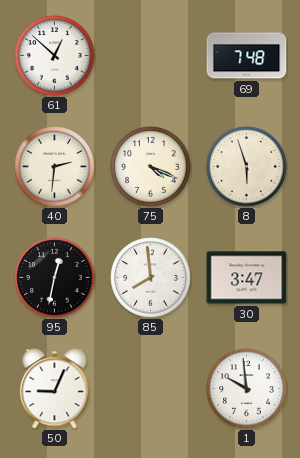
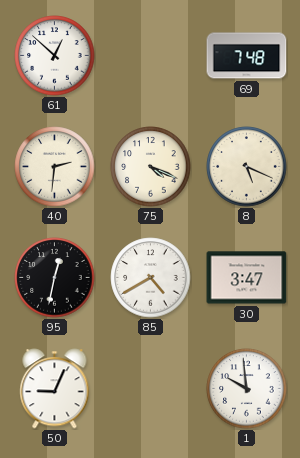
8: 5:57 -> 5:19 (247, 167)
85: 7:59 -> 4:40 (151, 278)
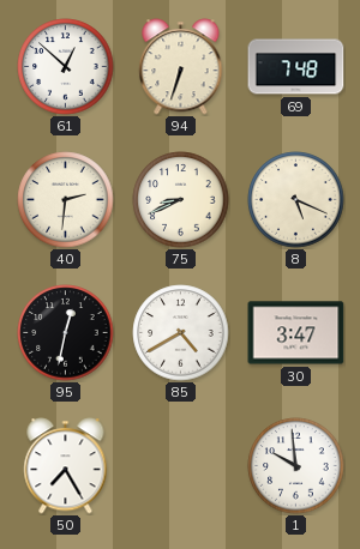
94: none -> 6:33 (181, 67)
75: 4:19 -> 8:41 (181, 200)
50: 9:04 -> 7:25 (66, 466)
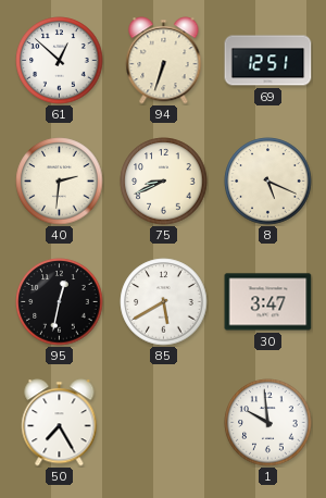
69: 7:48 -> 12:51 (268, 61)
85: 4:40 -> 5:40 (164, 302)
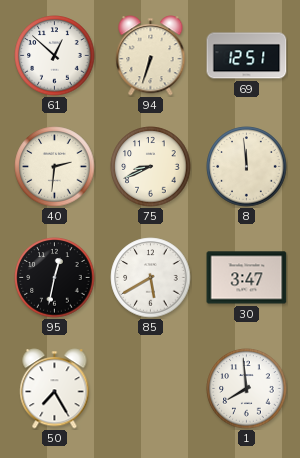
8: 5:19 -> 11:59 (247, 167)
1: 9:59 -> 7:59 (247, 389)
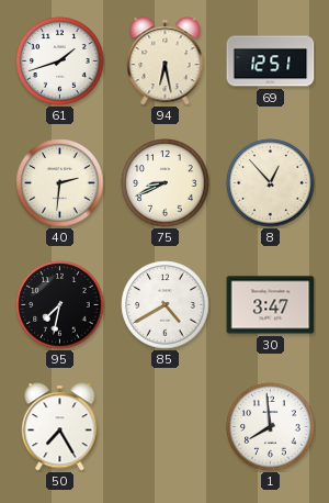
61: 12:52 -> 1:42 (60, 62)
94: 6:33 -> 6:28 (166, 62)
8: 11:59 -> 12:53 (271, 183)
95: 12:32 -> 7:32 (60, 305)
85: 5:40 -> 4:40 (166, 305)
